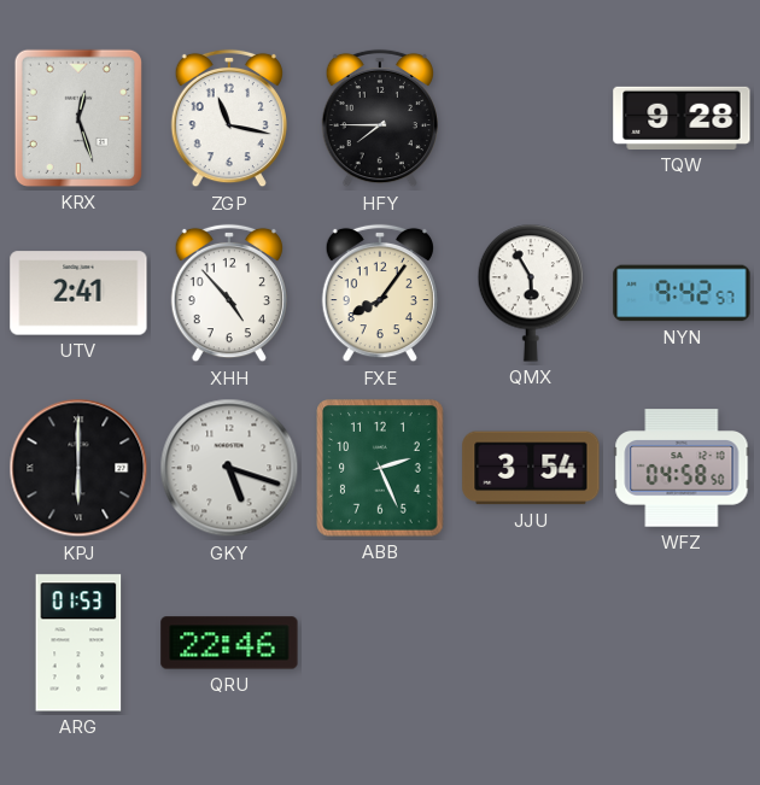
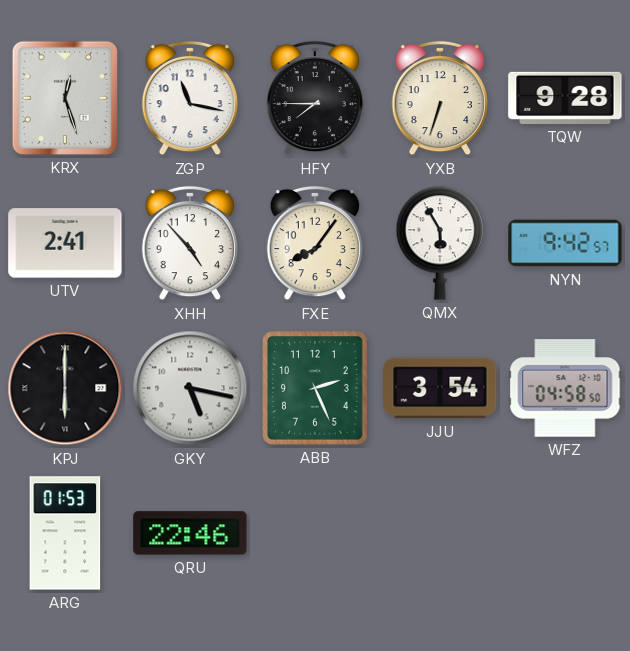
YXB: none -> 6:33 (439, 98)
GKY: 5:18 -> 5:17 (190, 388)
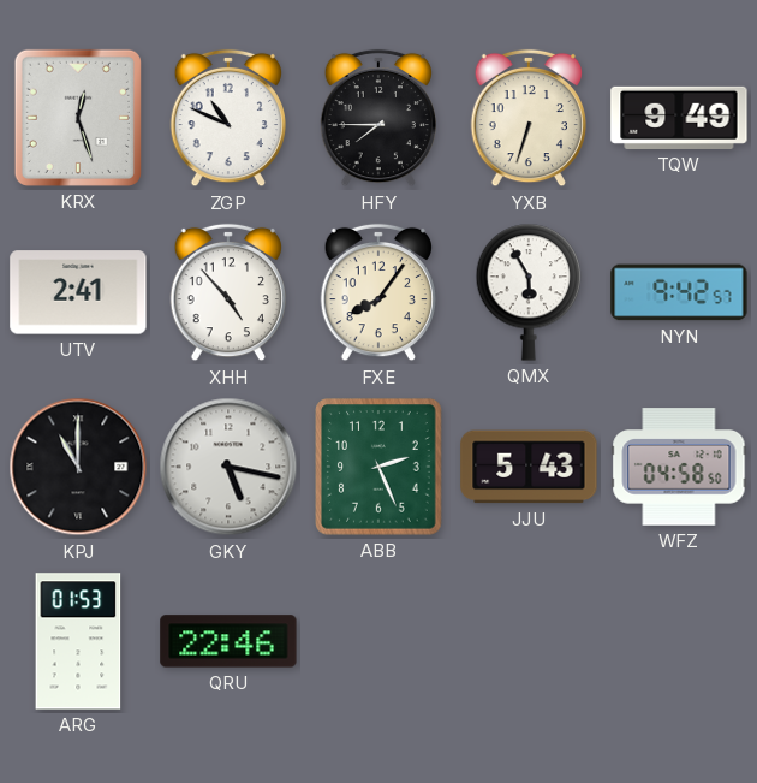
ZGP: 11:17 -> 10:49 (227, 118)
TQW: 9:28 -> 9:49 (679, 118)
KPJ: 6:00 -> 11:00 (78, 467)
JJU: 3:54 -> 5:43 (529, 467)
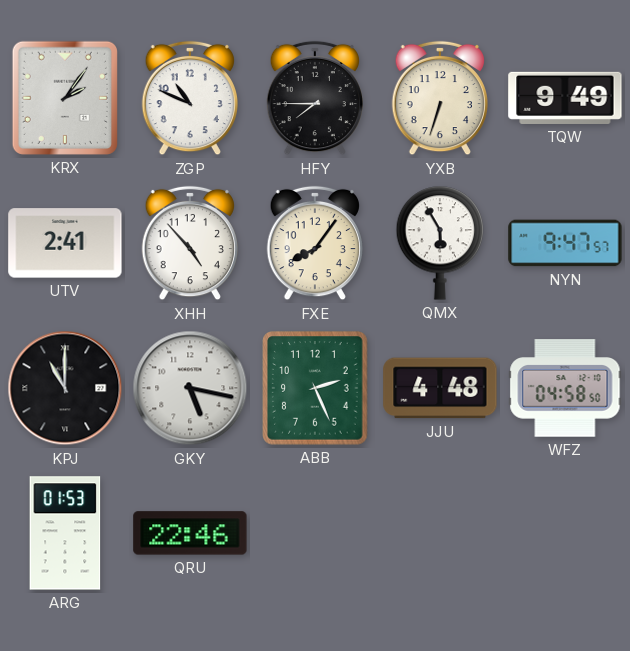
KRX: 12:27 -> 2:06 (65, 98)
NYN: 9:42 -> 9:47 (565, 243)
JJU: 5:43 -> 4:48 (440, 388)
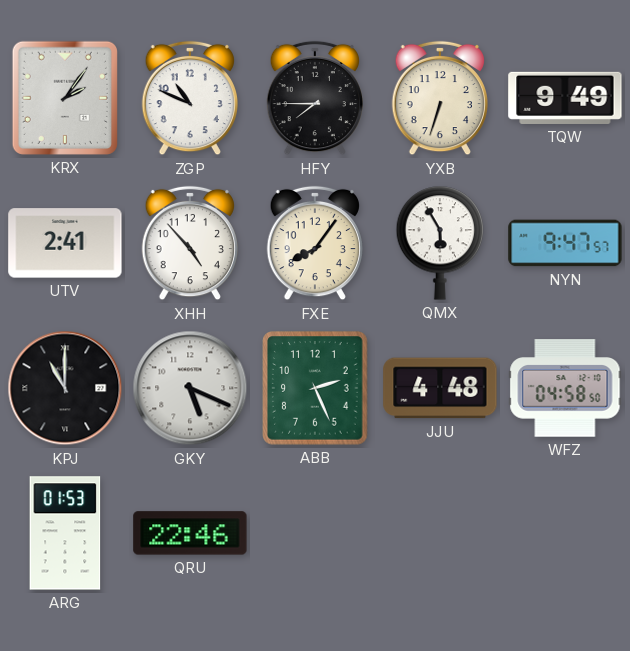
GKY: 5:17 -> 5:19 (190, 388)
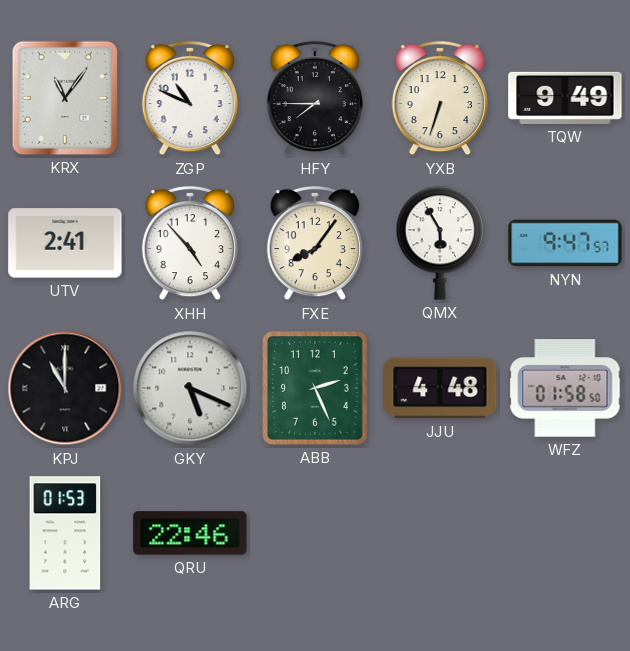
KRX: 2:06 -> 11:06 (65, 98)
WFZ: 04:58 -> 01:58 (565, 388)
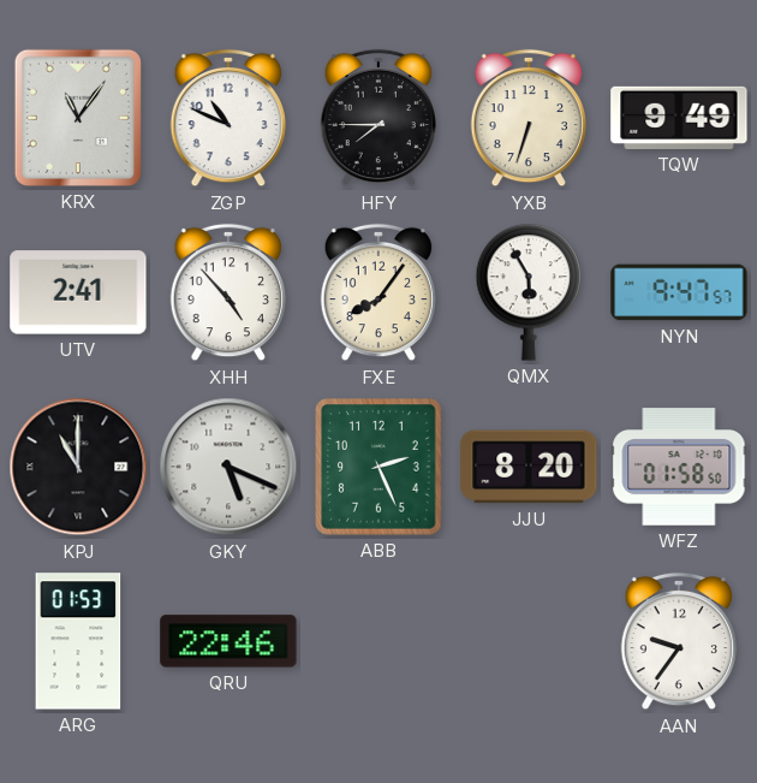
JJU: 4:48 -> 8:20 (529, 467)
AAN: none -> 9:36 (678, 641)
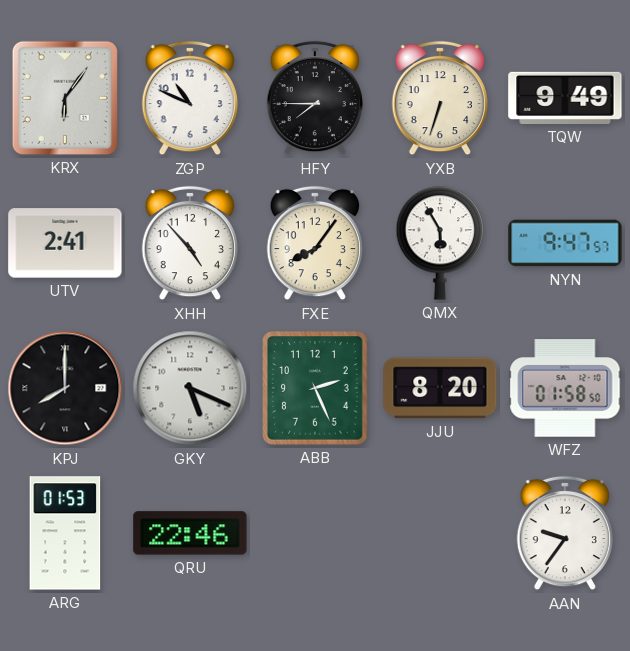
KRX: 11:06 -> 6:06 (65, 98)
KPJ: 11:00 -> 8:00 (65, 388)
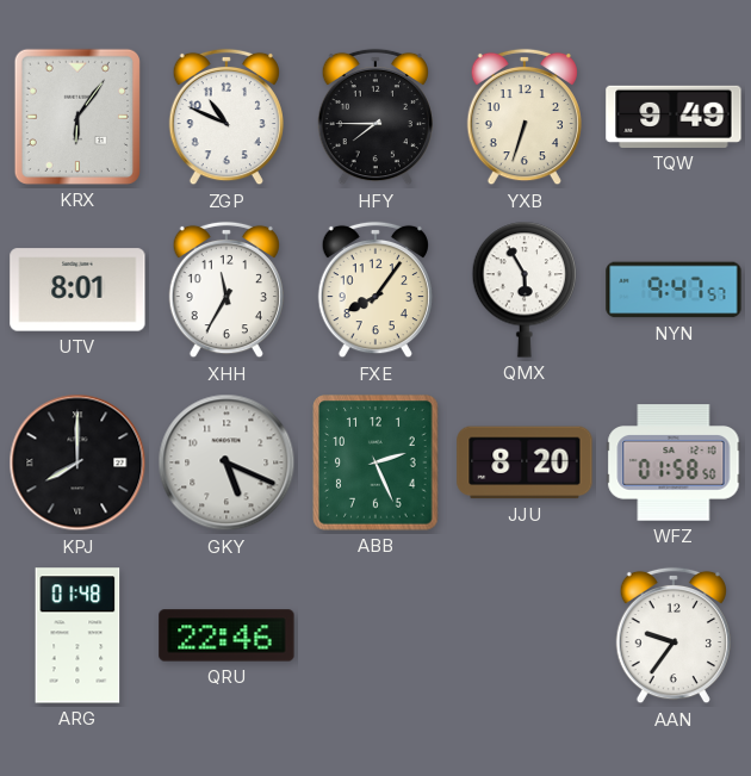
UTV: 2:41 -> 8:01 (77, 290)
XHH: 4:53 -> 11:35 (225, 290)
ARG: 01:53 -> 01:48 (77, 635)
